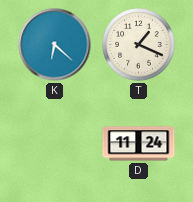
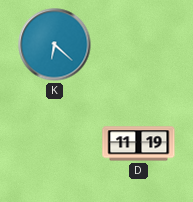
T: 1:19 -> none (139, 45)
D: 11:24 -> 11:19 (139, 144)
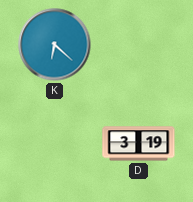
D: 11:19 -> 3:19 (139, 144)
